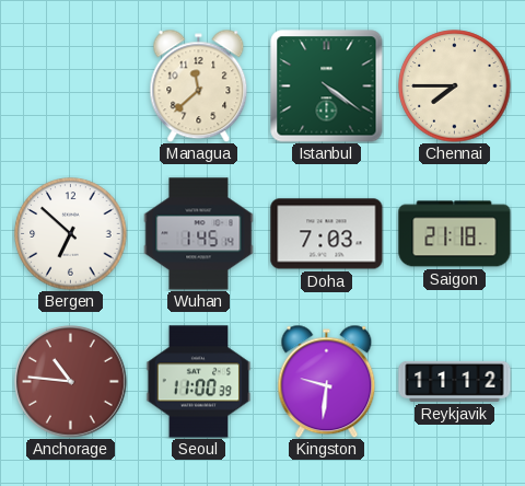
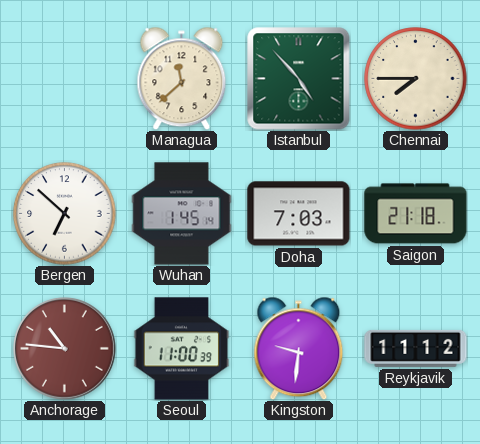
Istanbul: 4:21 -> 4:53 (299, 79)
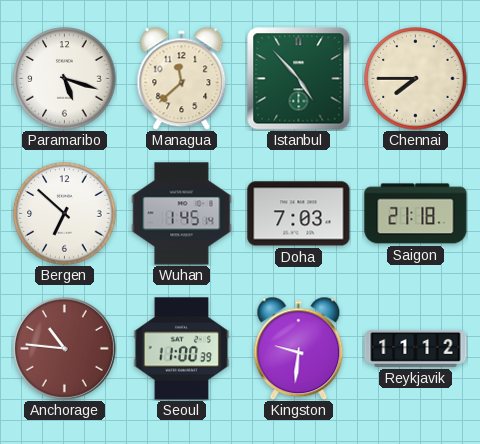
Paramaribo: none -> 5:18 (65, 79)
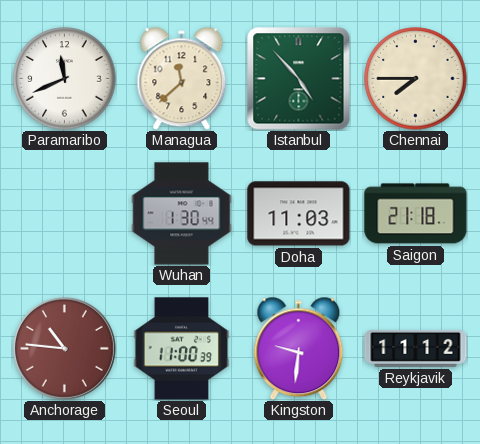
Paramaribo: 5:18 -> 11:41 (65, 79)
Bergen: 6:52 -> none (65, 214)
Wuhan: 1:45 -> 1:30 (182, 214)
Doha: 7:03 -> 11:03 (299, 214)
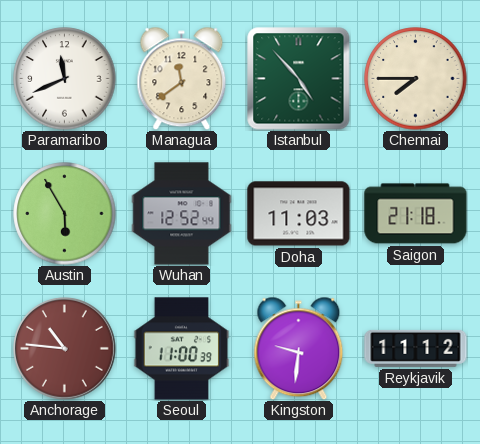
Managua: 11:38 -> 11:39 (182, 78)
Austin: none -> 5:55 (65, 214)
Wuhan: 1:30 -> 12:52 (182, 214)
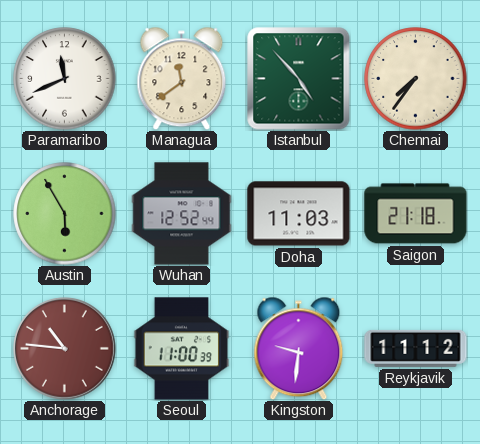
Chennai: 7:45 -> 7:36 (416, 79)
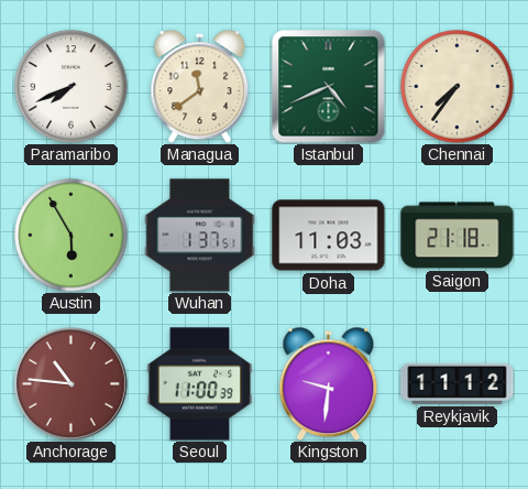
Paramaribo: 11:41 -> 7:41 (71, 87)
Istanbul: 4:53 -> 4:41 (329, 87)
Wuhan: 12:52 -> 1:37 (200, 236)
